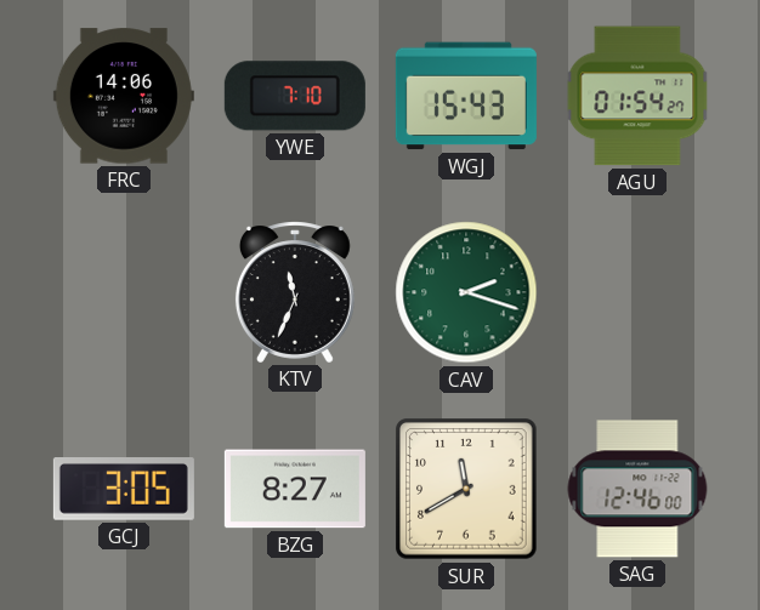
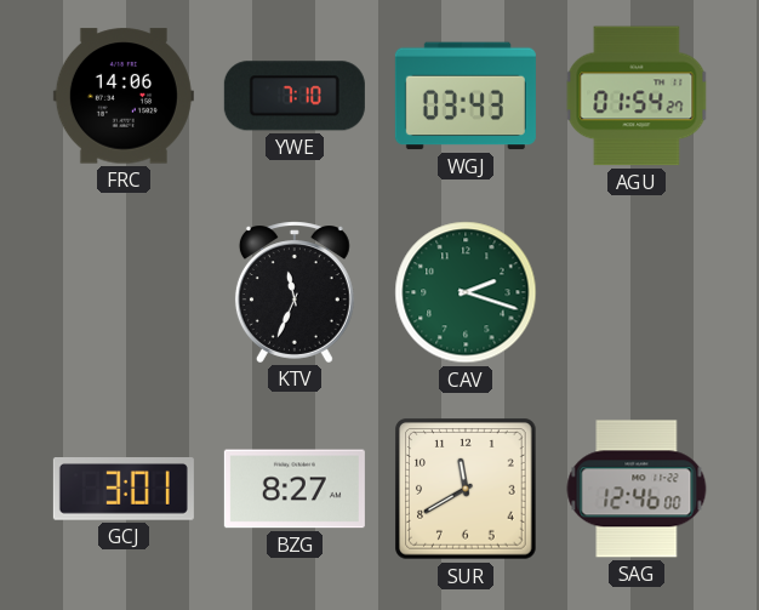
WGJ: 15:43 -> 03:43 (466, 96)
GCJ: 3:05 -> 3:01 (124, 490)
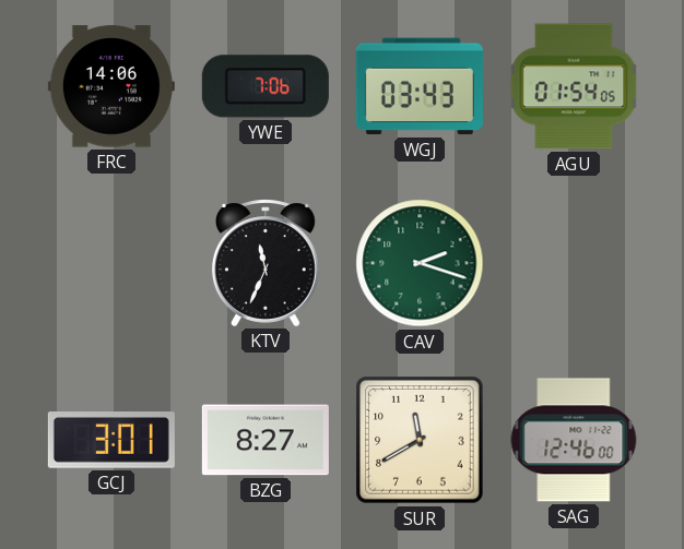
YWE: 7:10 -> 7:06 (266, 86)
AGU: 01:54:27 -> 01:54:05 (574, 86)
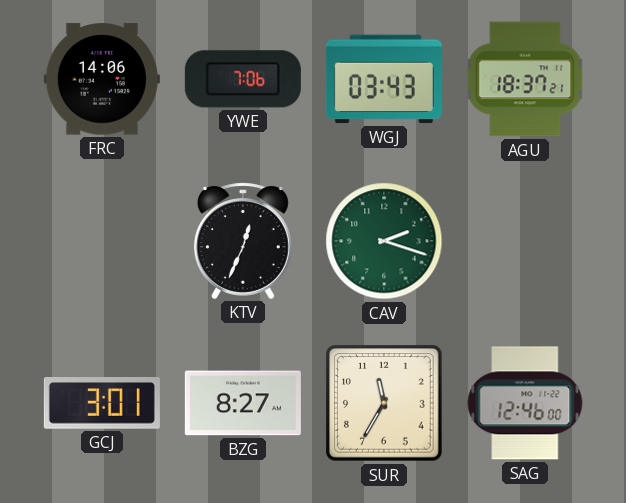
AGU: 01:54 -> 18:37 (525, 79)
KTV: 11:34 -> 12:34 (243, 241)
SUR: 11:40 -> 11:35 (384, 403)
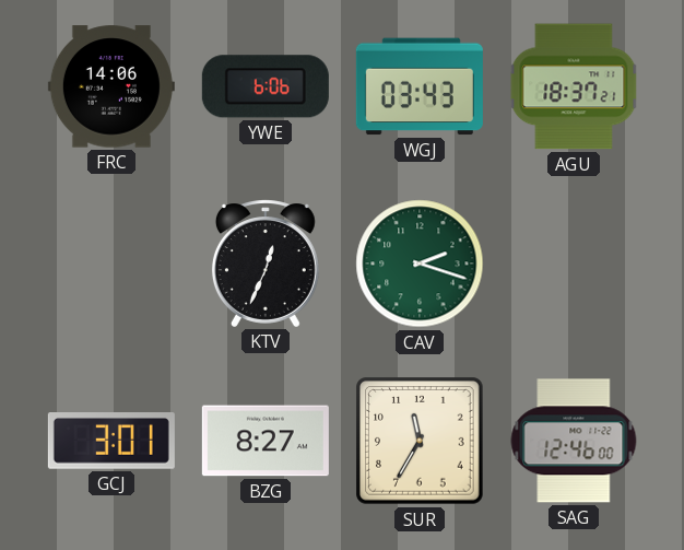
YWE: 7:06 -> 6:06 (266, 86)
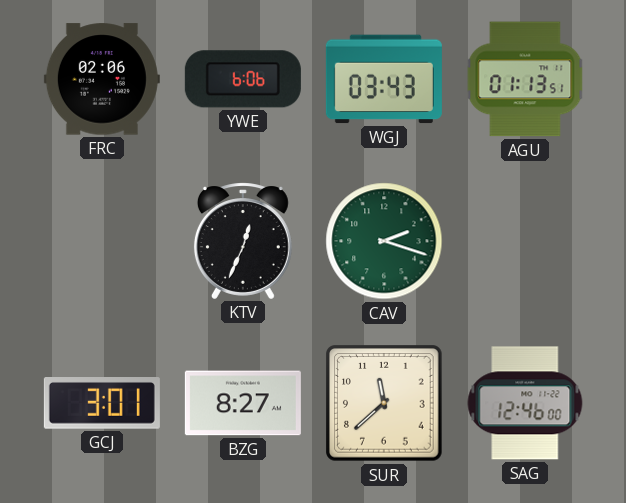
FRC: 14:06 -> 02:06 (102, 79)
AGU: 18:37 -> 01:13 (525, 79)
SUR: 11:35 -> 11:38 (384, 403)
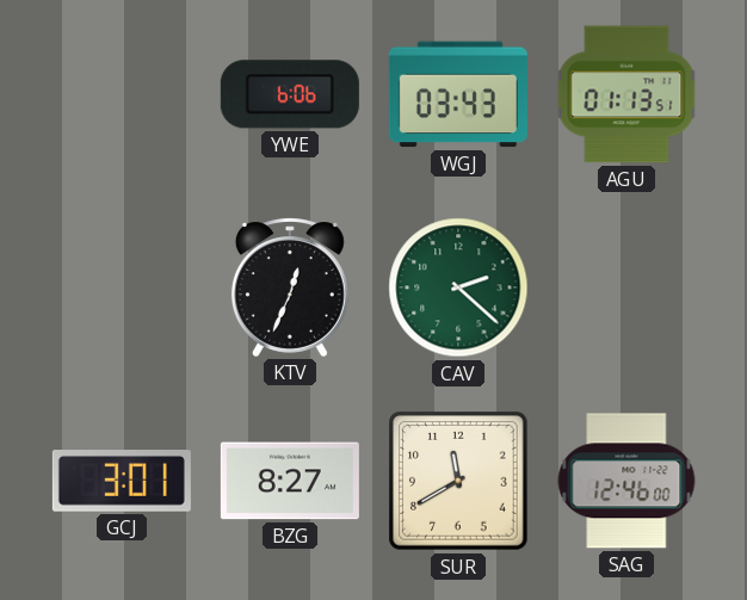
FRC: 02:06 -> none (102, 79)
CAV: 2:18 -> 2:22 (458, 287)
SUR: 11:38 -> 11:40 (458, 481)
